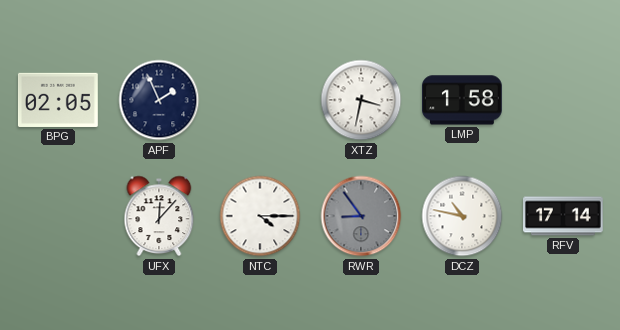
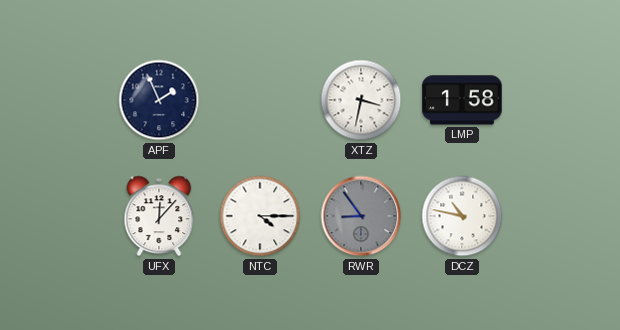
BPG: 02:05 -> none (58, 100)
RFV: 17:14 -> none (564, 216)
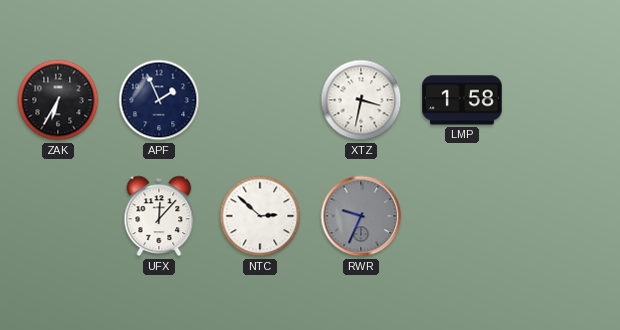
ZAK: none -> 6:35 (58, 100)
NTC: 4:15 -> 2:52 (260, 216)
RWR: 8:54 -> 9:34 (361, 216)
DCZ: 10:47 -> none (462, 216)
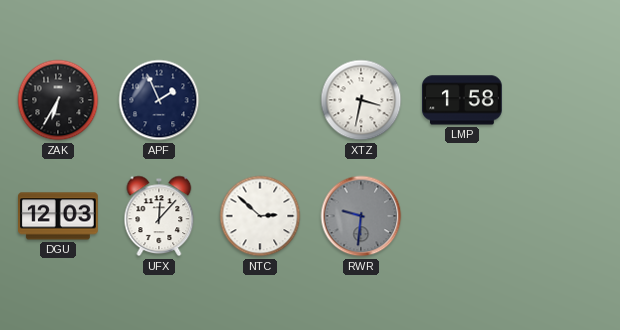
DGU: none -> 12:03 (59, 216)
RWR: 9:34 -> 9:31 (361, 216)
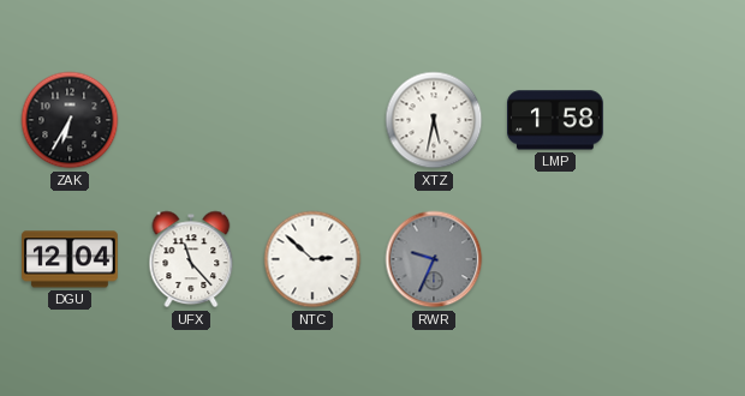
APF: 1:56 -> none (159, 100)
XTZ: 3:32 -> 5:32 (434, 120)
DGU: 12:03 -> 12:04 (71, 259)
UFX: 12:07 -> 11:23 (191, 259)
RWR: 9:31 -> 9:34 (434, 259)
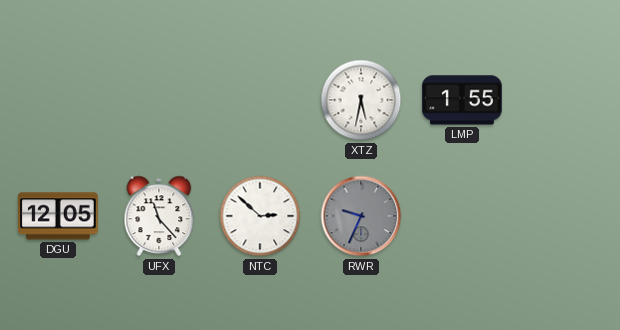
ZAK: 6:35 -> none (70, 120)
LMP: 1:58 -> 1:55 (463, 100)
DGU: 12:04 -> 12:05 (59, 216)
